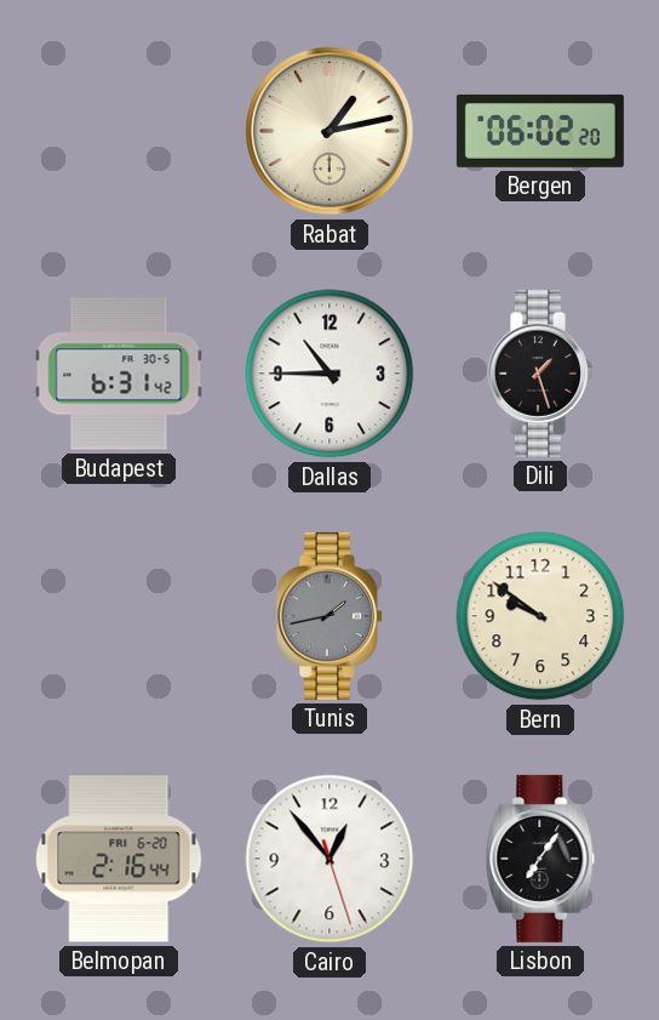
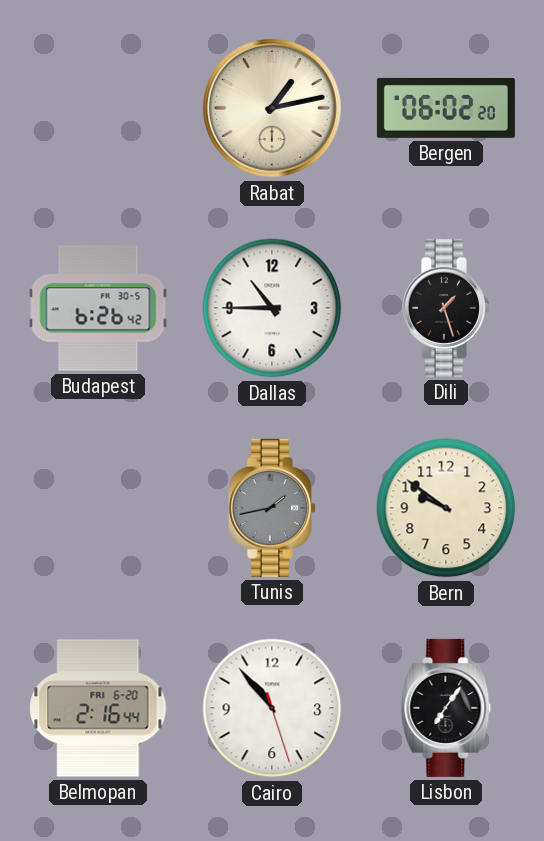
Budapest: 6:31 -> 6:26 (98, 308)
Cairo: 12:53 -> 10:53 (272, 708)
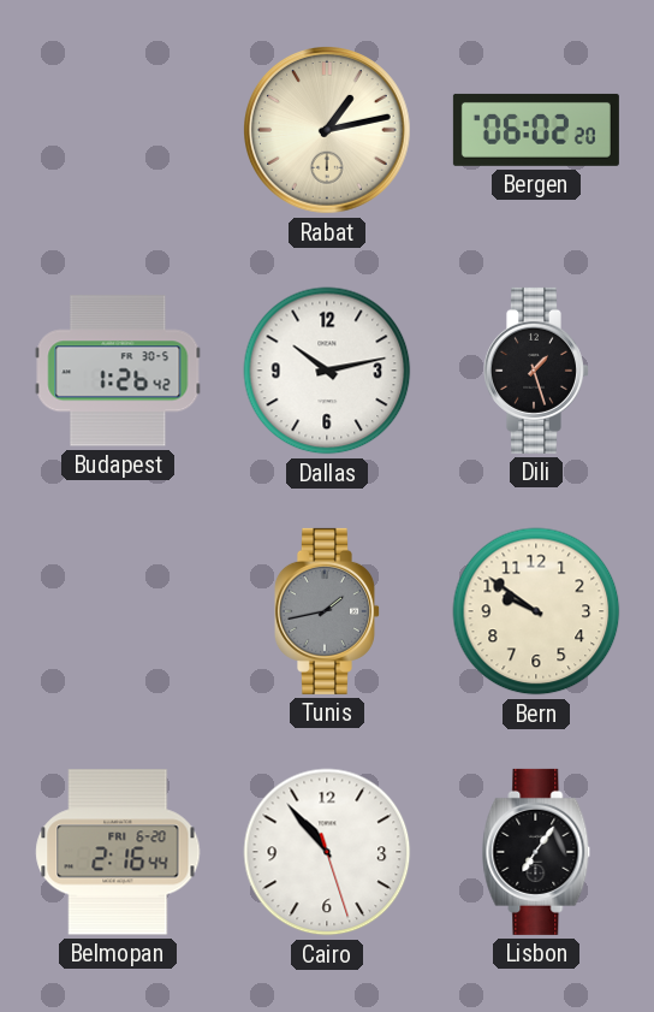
Budapest: 6:26 -> 1:26 (118, 371)
Dallas: 10:45 -> 10:13 (327, 371)
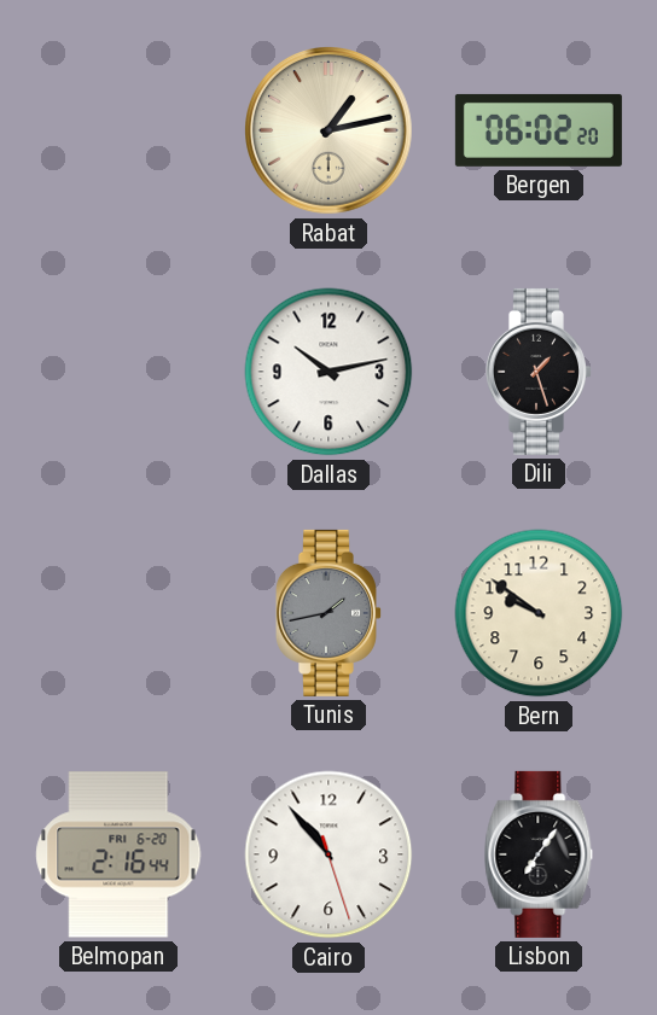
Budapest: 1:26 -> none (118, 371)
